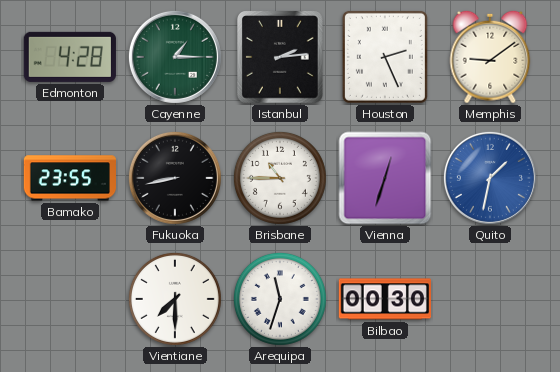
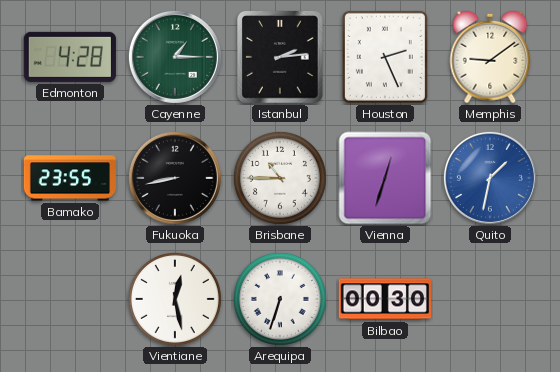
Vientiane: 7:30 -> 12:28 (175, 299)
Arequipa: 11:33 -> 6:33 (280, 299)
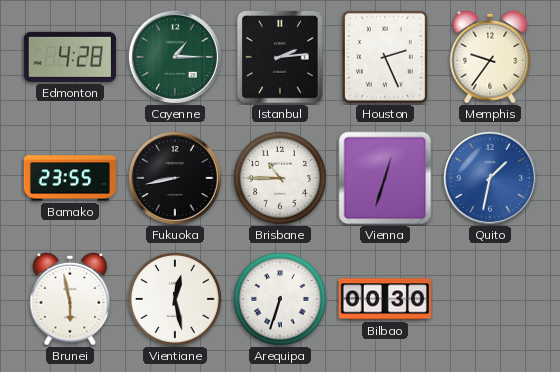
Memphis: 9:09 -> 9:36 (490, 57)
Brunei: none -> 5:58 (70, 299)
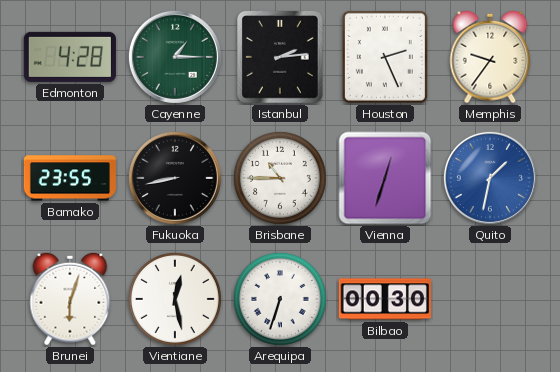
Brunei: 5:58 -> 6:03 (70, 299)
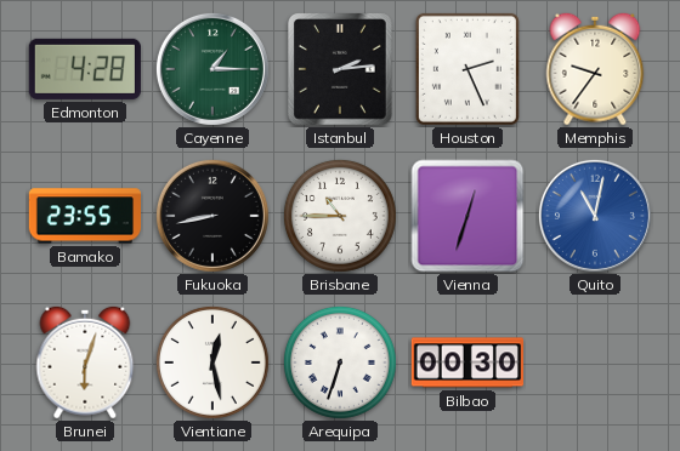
Quito: 1:32 -> 11:02 (595, 216)
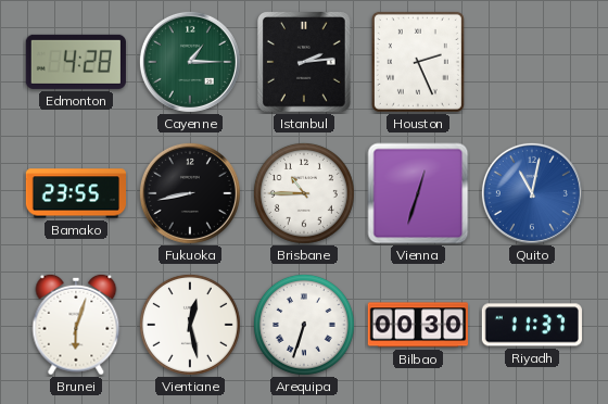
Memphis: 9:36 -> none (595, 69)
Riyadh: none -> 11:37 (531, 325)
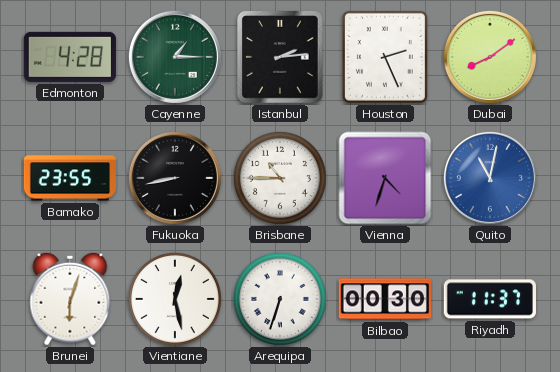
Dubai: none -> 8:09 (490, 57)
Vienna: 12:33 -> 4:33 (385, 178)
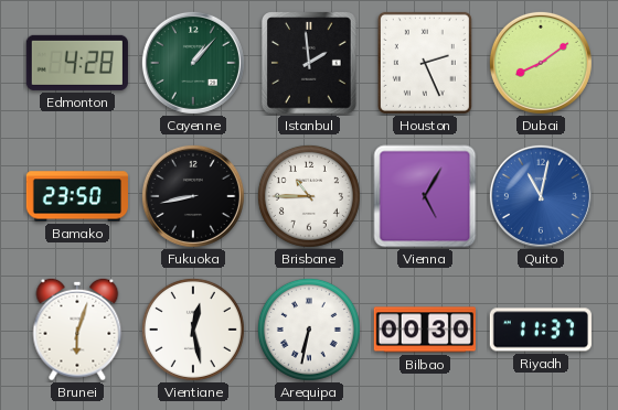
Cayenne: 1:15 -> 1:07 (193, 63)
Istanbul: 2:14 -> 1:59 (310, 63)
Bamako: 23:55 -> 23:50 (76, 196)
Vienna: 4:33 -> 5:05 (425, 196)
Arequipa: 6:33 -> 6:32 (309, 330)
